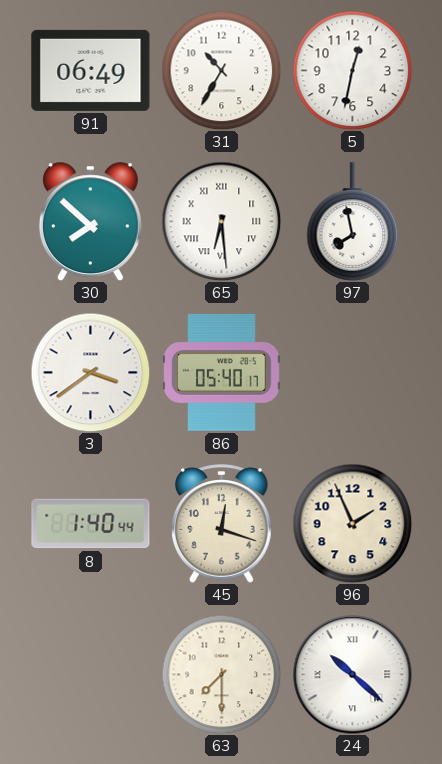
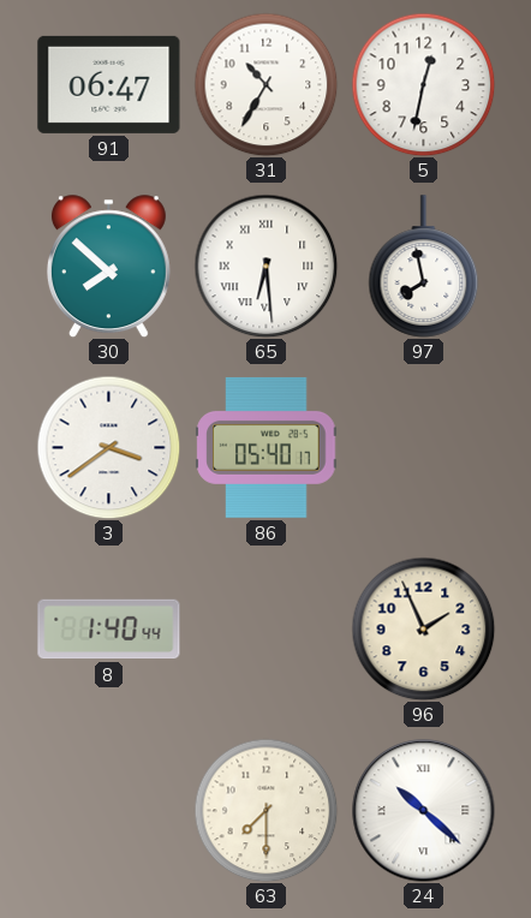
91: 06:49 -> 06:47 (109, 84)
45: 12:18 -> none (222, 524)
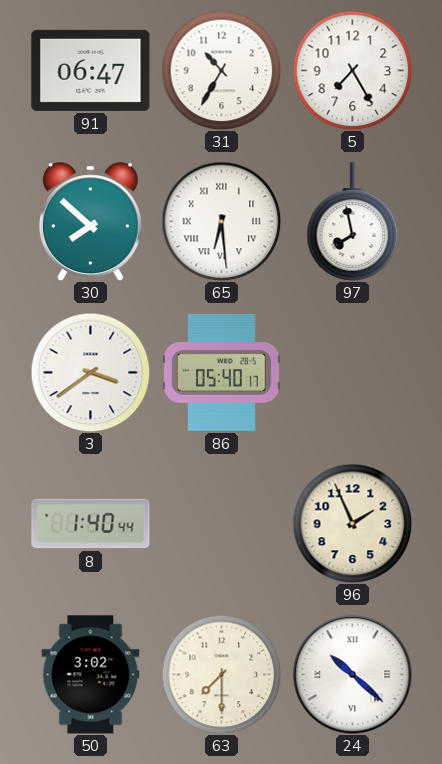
5: 12:32 -> 7:25 (352, 70)
50: none -> 3:02 (91, 675)
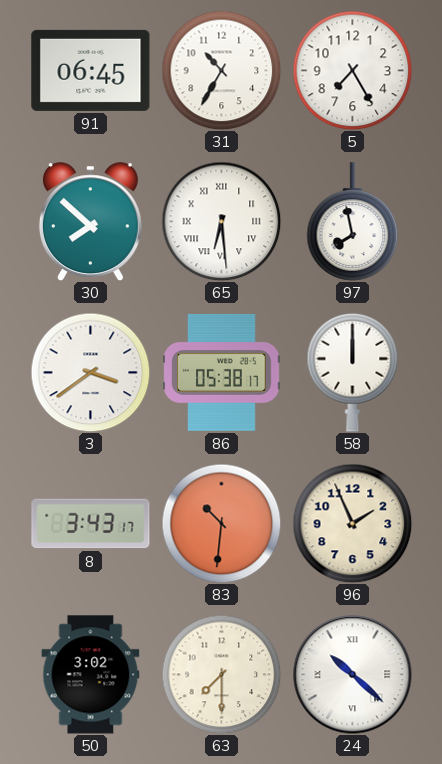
91: 06:47 -> 06:45 (91, 70)
86: 05:40 -> 05:38 (222, 373)
58: none -> 12:00 (353, 372)
8: 1:40 -> 3:43 (91, 524)
83: none -> 10:31 (221, 523)
